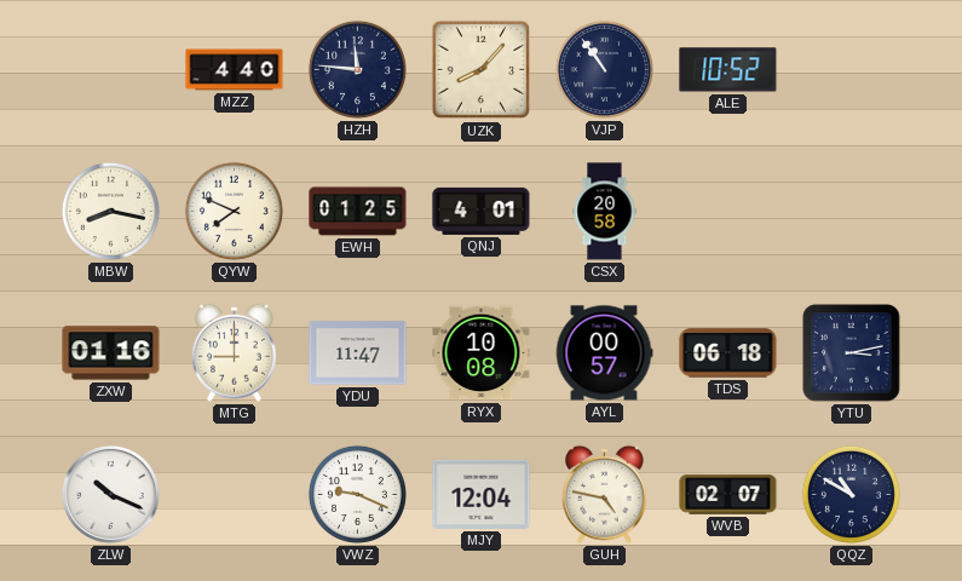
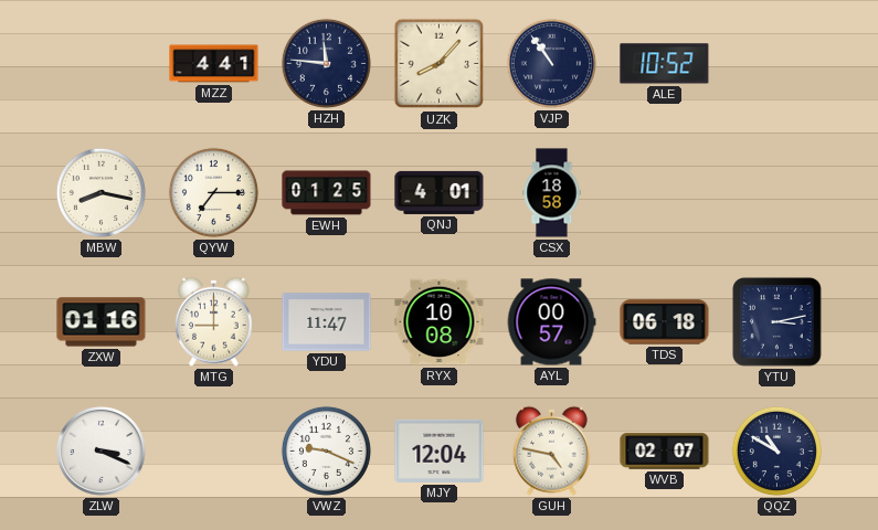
MZZ: 4:40 -> 4:41 (214, 64)
QYW: 7:49 -> 7:15 (213, 192)
CSX: 20:58 -> 18:58 (552, 193)
ZLW: 10:19 -> 3:19 (102, 452)
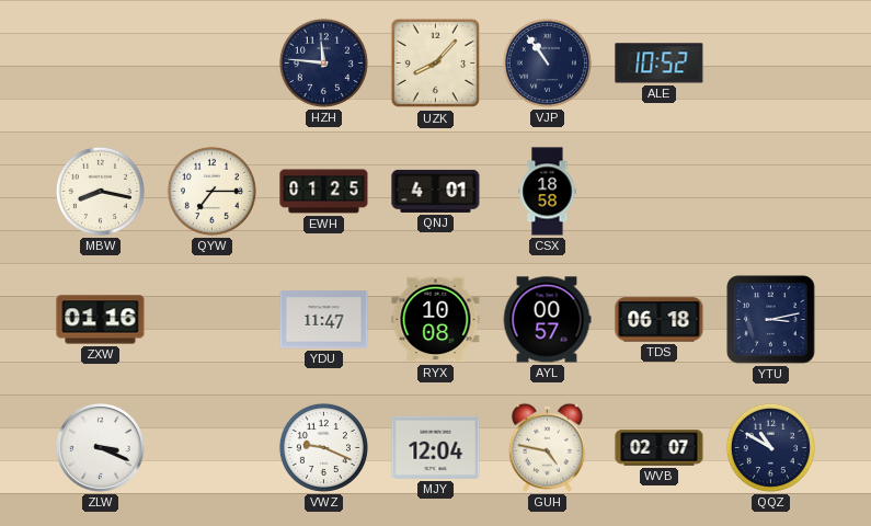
MZZ: 4:41 -> none (214, 64)
MTG: 9:00 -> none (213, 321)
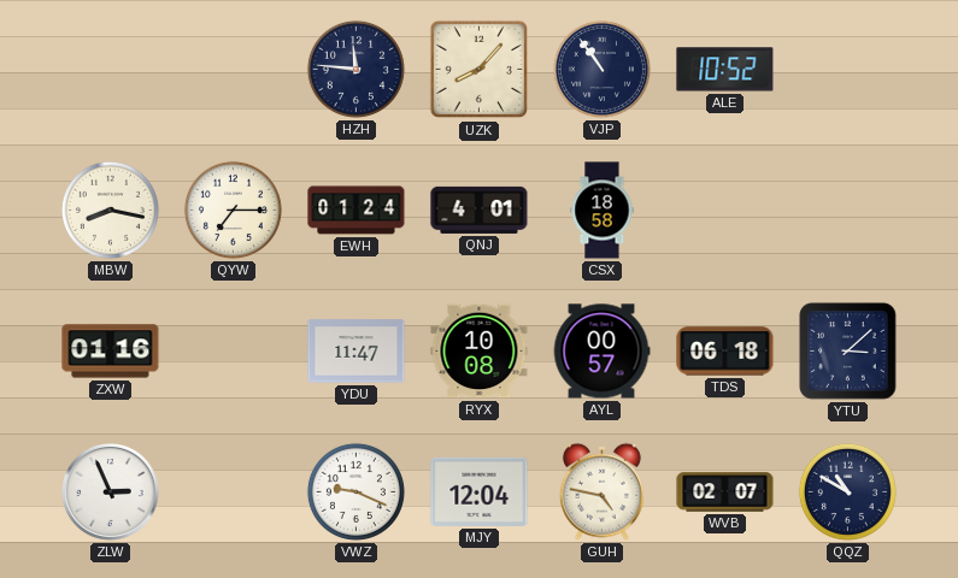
EWH: 01:25 -> 01:24 (357, 211)
YTU: 3:13 -> 3:08 (848, 352)
ZLW: 3:19 -> 2:56 (111, 493)
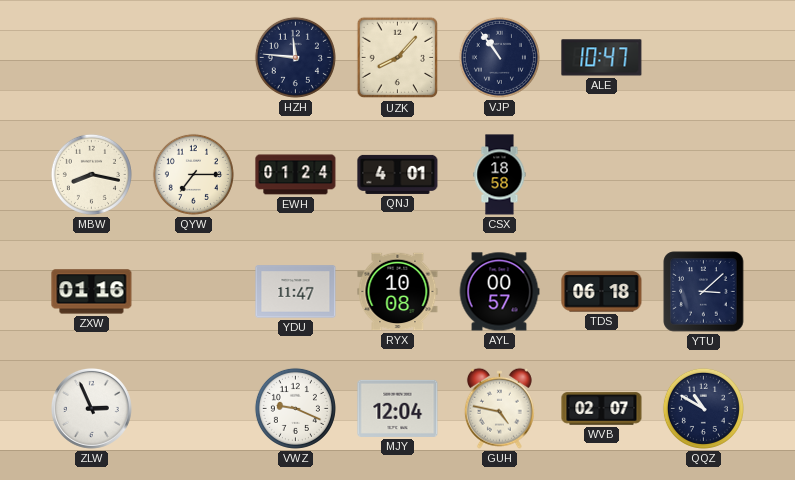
ALE: 10:52 -> 10:47 (602, 58)
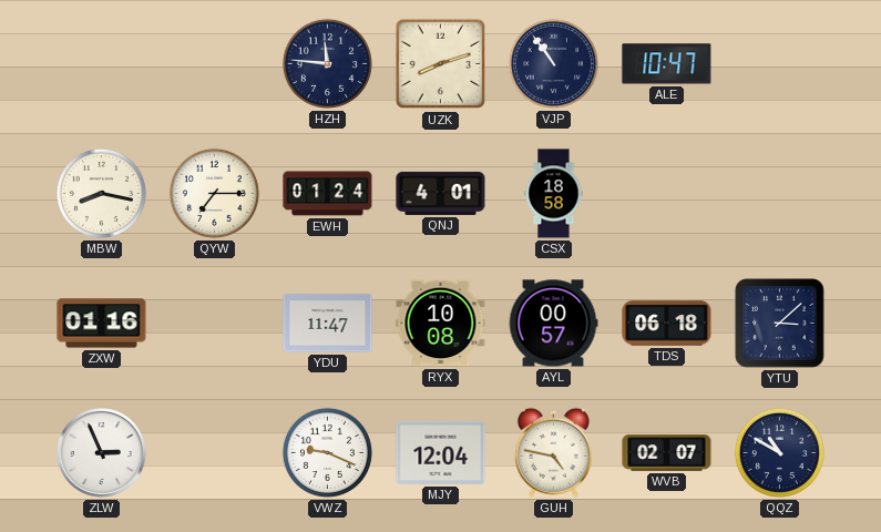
UZK: 8:07 -> 8:12 (441, 64)
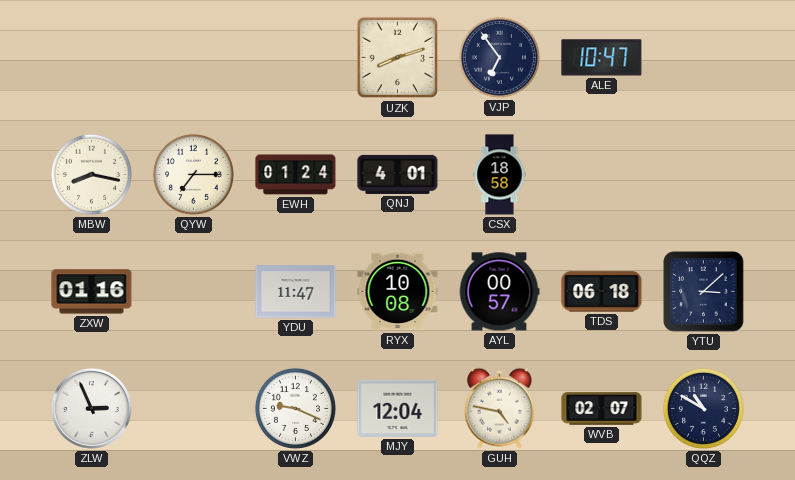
HZH: 11:46 -> none (327, 63)
VJP: 10:54 -> 6:54 (499, 57)
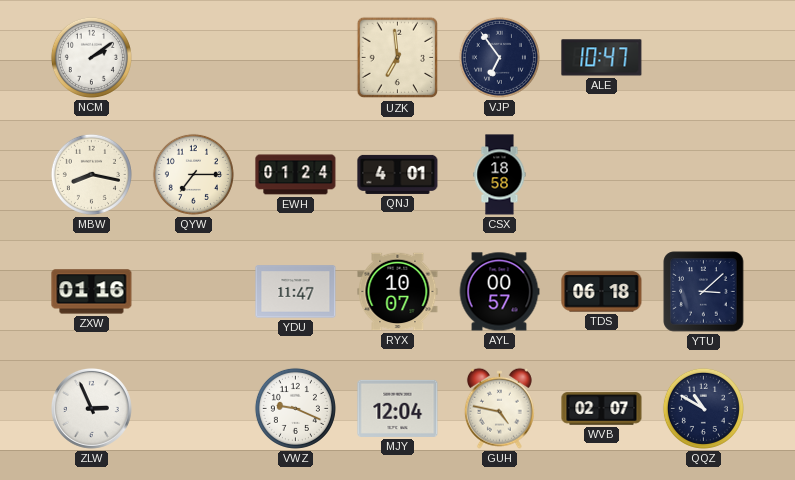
NCM: none -> 2:09 (91, 57)
UZK: 8:12 -> 6:59 (398, 58)
RYX: 10:08 -> 10:07 (398, 292)
